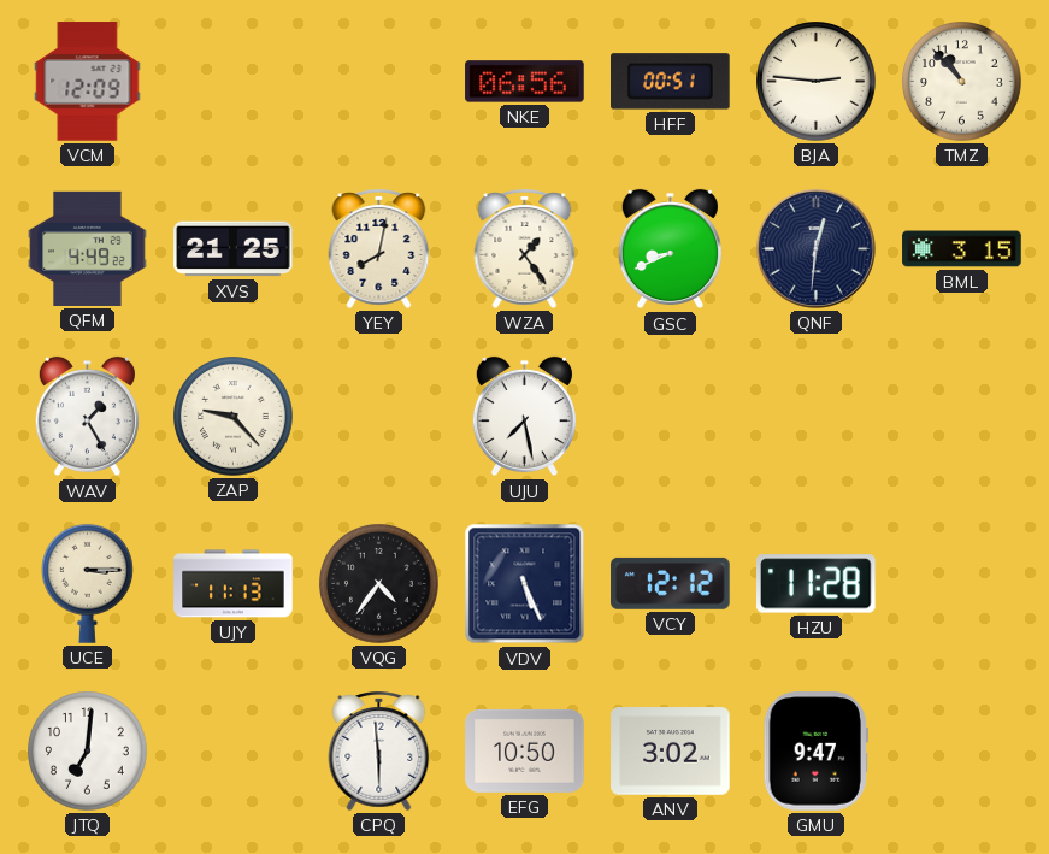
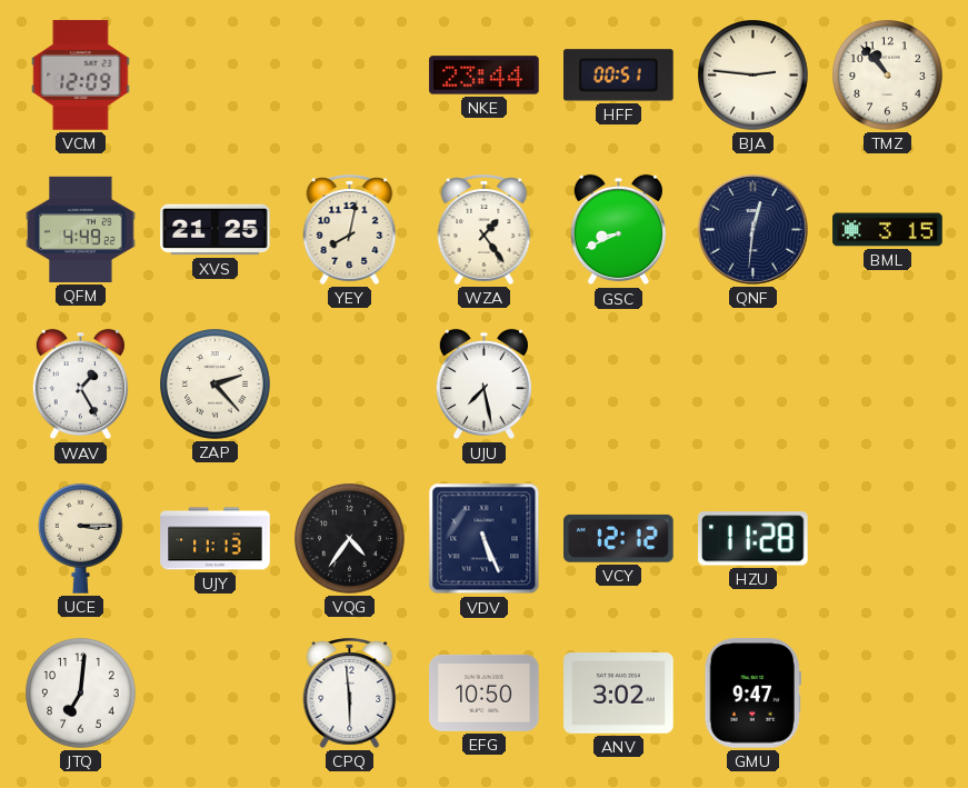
NKE: 06:56 -> 23:44 (485, 76)
ZAP: 9:23 -> 2:23 (216, 385)
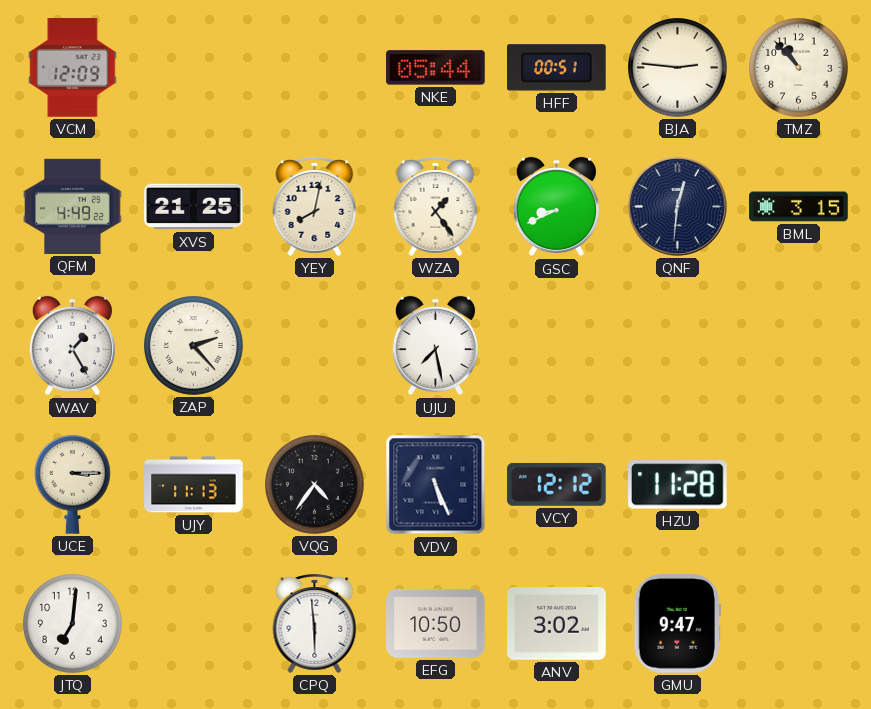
NKE: 23:44 -> 05:44 (436, 68)
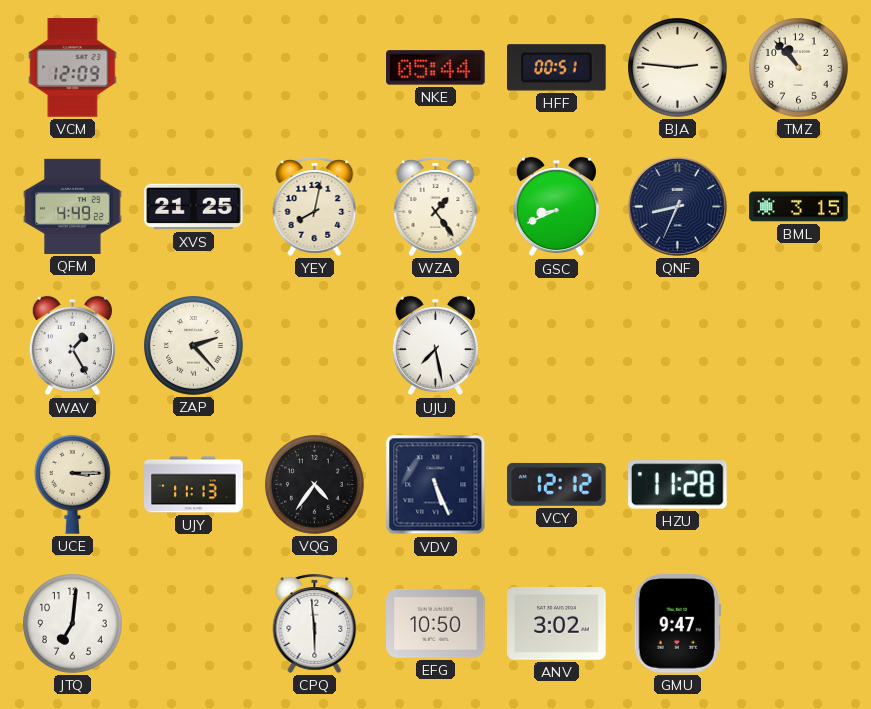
QNF: 12:31 -> 8:34 (677, 206)
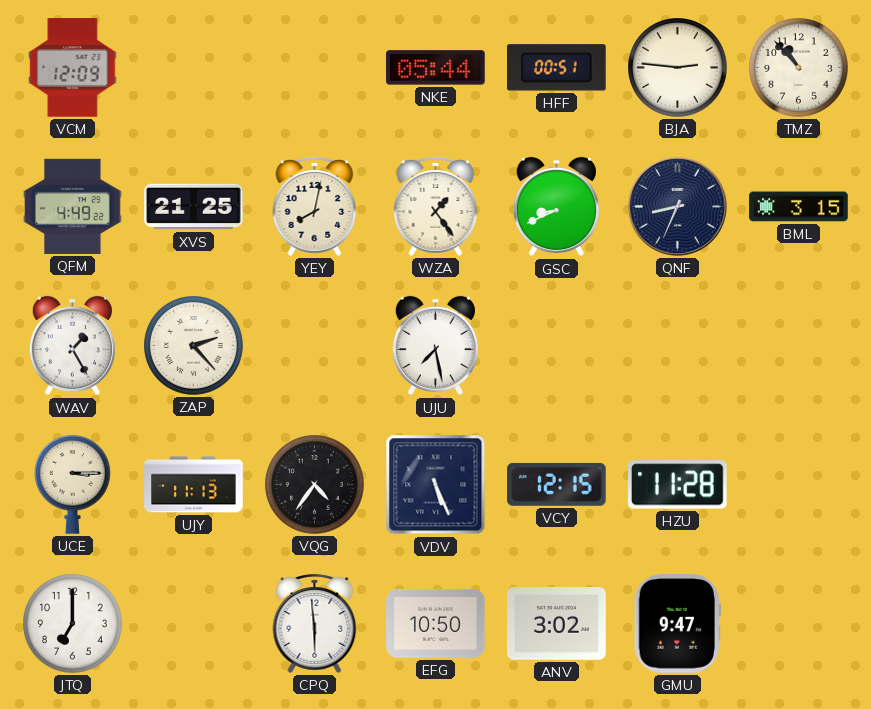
VCY: 12:12 -> 12:15 (557, 484)
JTQ: 7:01 -> 7:00 (73, 624)
